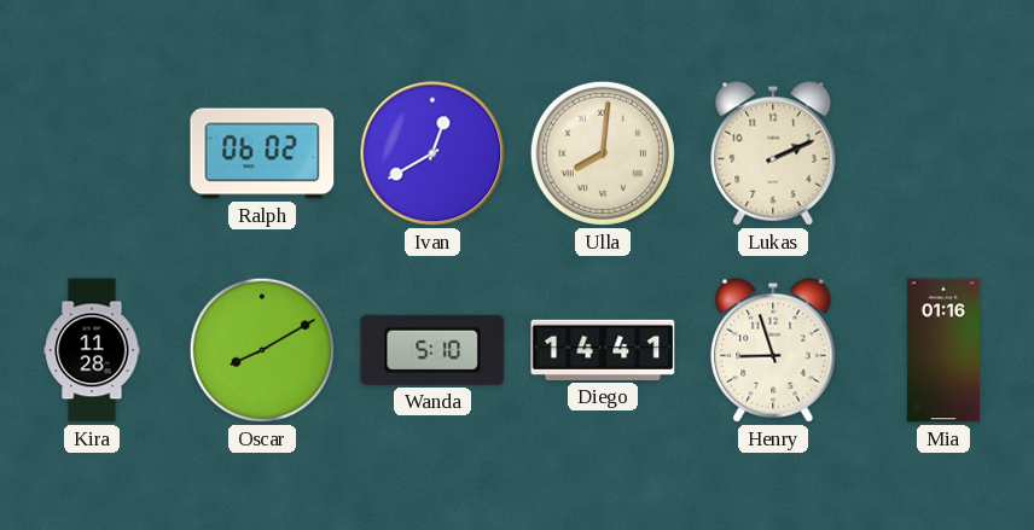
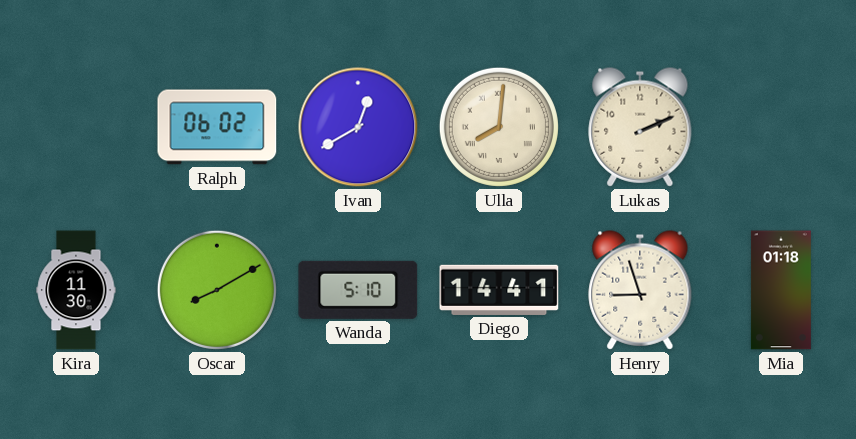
Kira: 11:28 -> 11:30 (76, 290)
Mia: 01:16 -> 01:18 (781, 290)
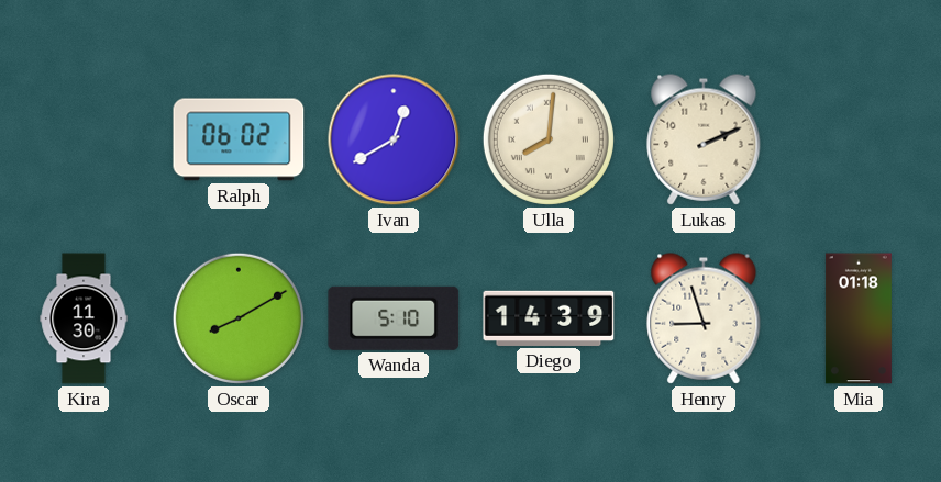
Diego: 14:41 -> 14:39 (549, 318)
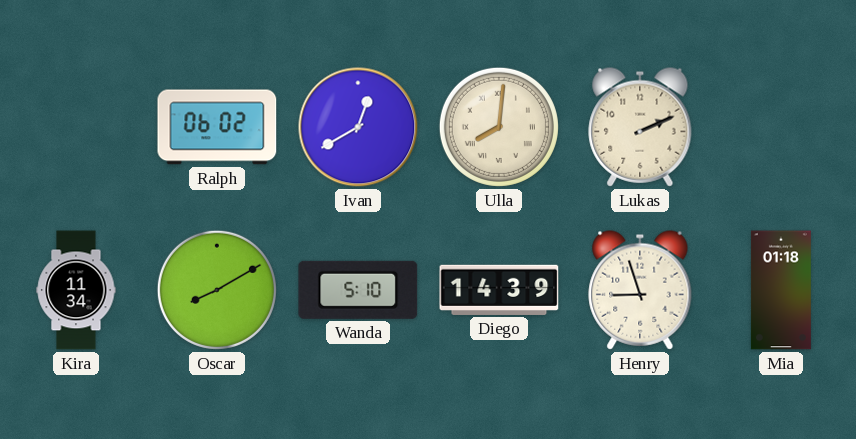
Kira: 11:30 -> 11:34 (76, 290)
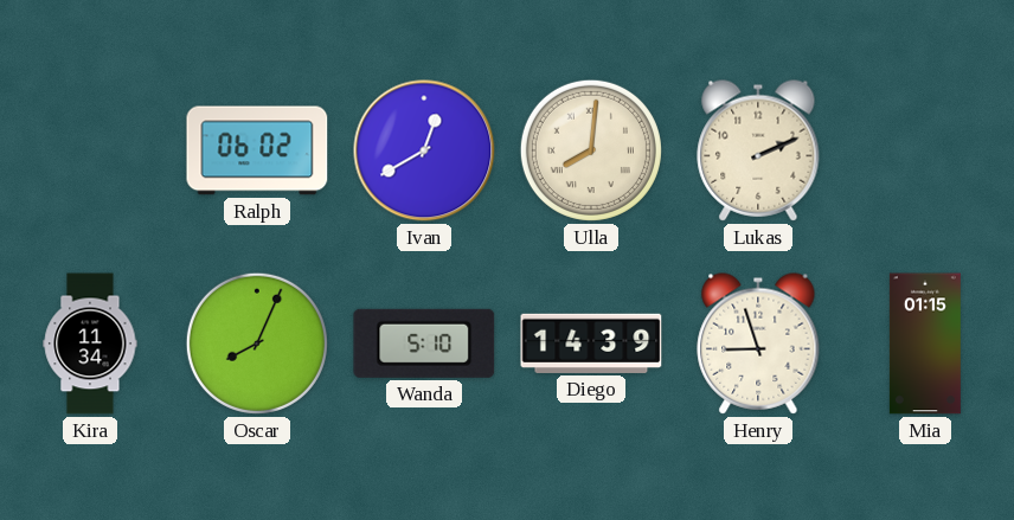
Oscar: 8:10 -> 8:04 (257, 344)
Mia: 01:18 -> 01:15 (925, 344)
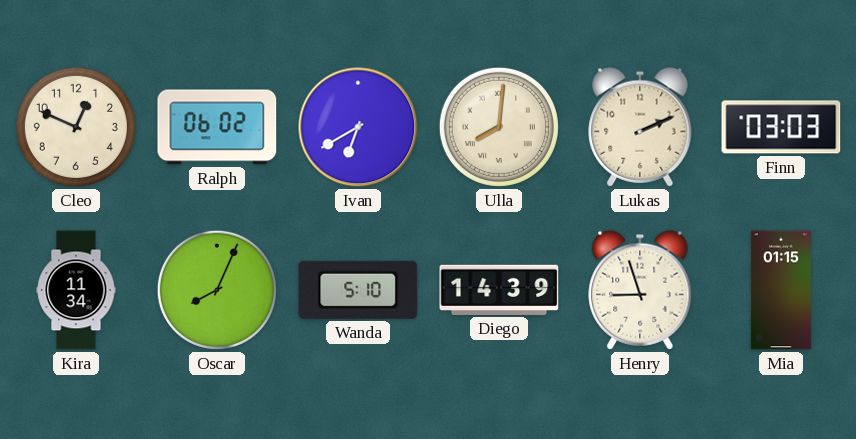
Cleo: none -> 12:49 (76, 127)
Ivan: 12:40 -> 6:40 (358, 127)
Finn: none -> 03:03 (781, 127)
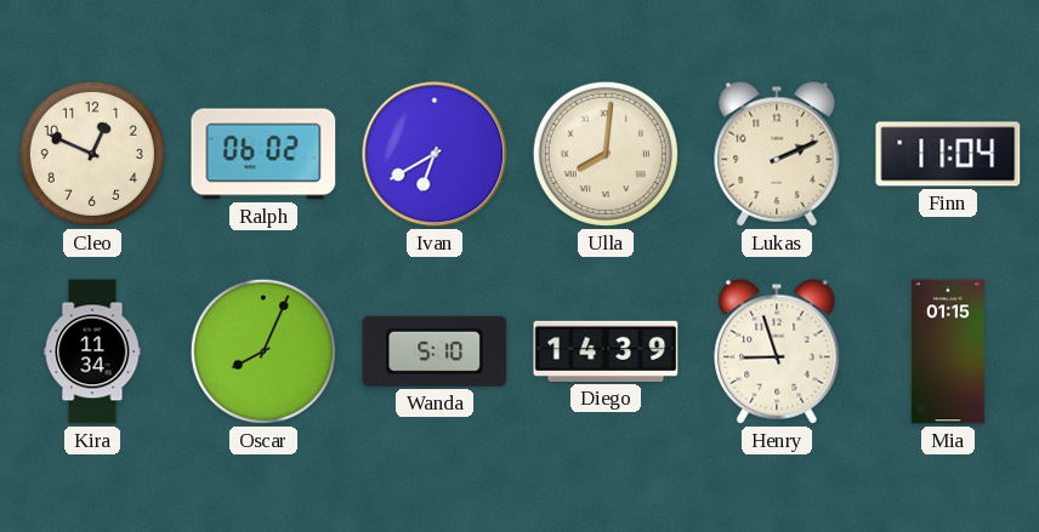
Finn: 03:03 -> 11:04 (948, 154)
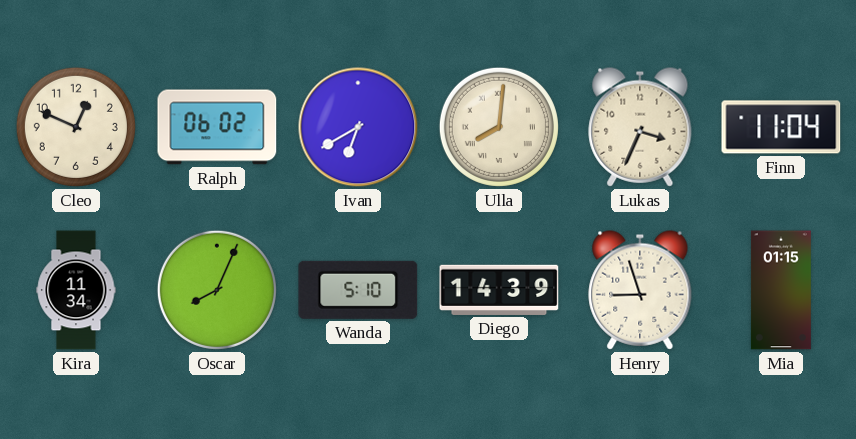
Lukas: 2:11 -> 3:34 (640, 127)
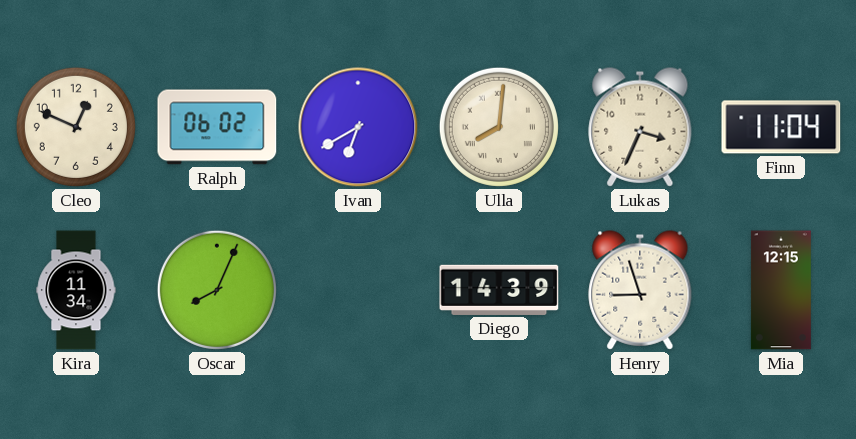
Wanda: 5:10 -> none (358, 290)
Mia: 01:15 -> 12:15 (781, 290)
